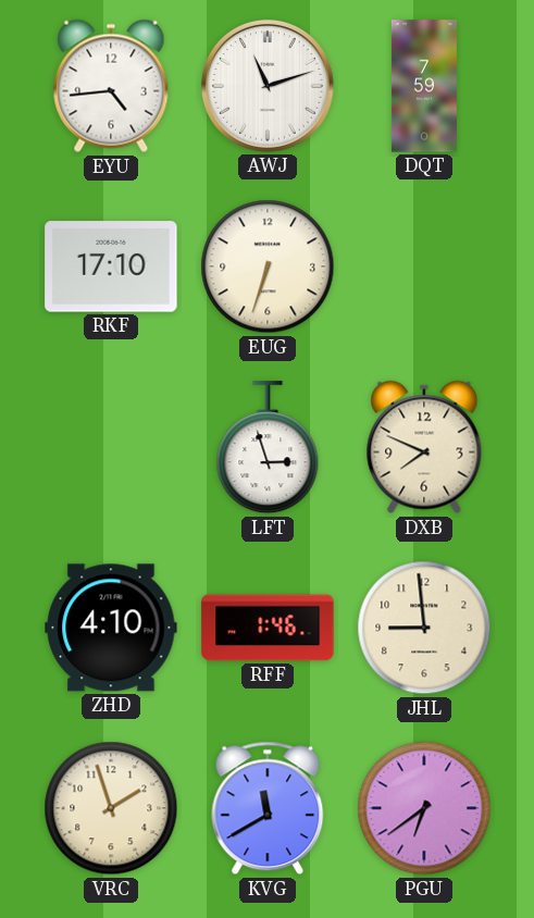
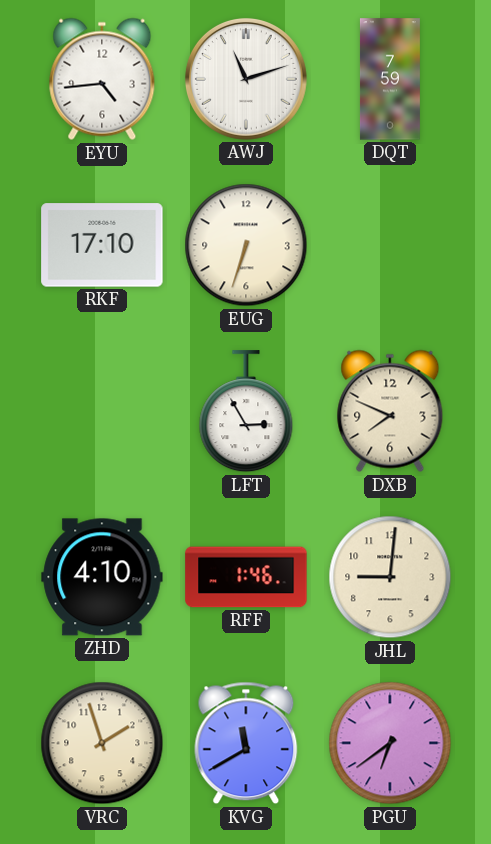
LFT: 2:57 -> 2:55 (246, 412)
JHL: 8:59 -> 9:01 (390, 577)
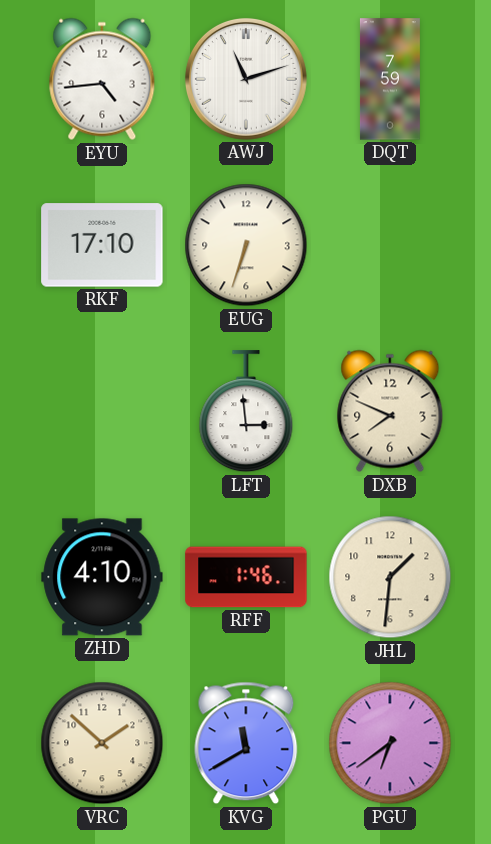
LFT: 2:55 -> 2:59 (246, 412)
JHL: 9:01 -> 1:31 (390, 577)
VRC: 1:57 -> 1:52 (102, 743)
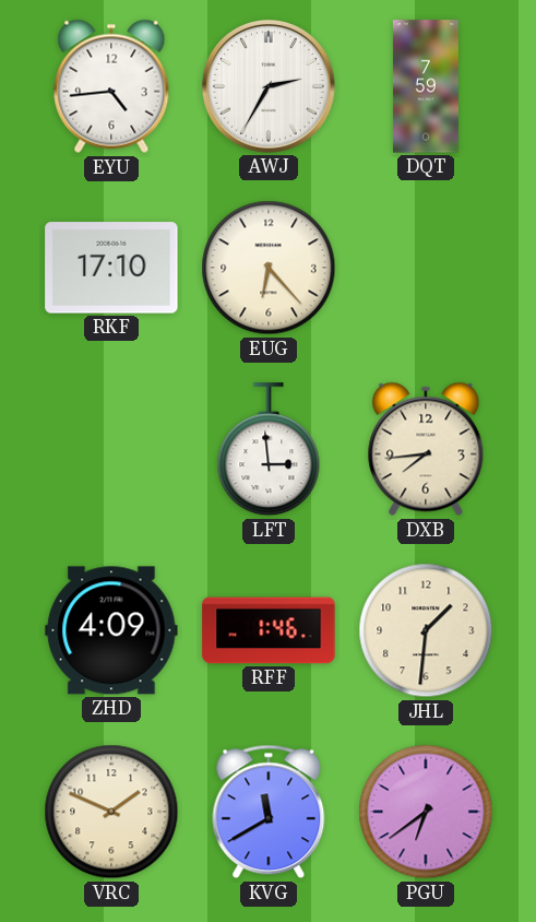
AWJ: 11:12 -> 2:35 (269, 86)
EUG: 6:33 -> 6:23 (269, 268)
DXB: 7:49 -> 7:44 (426, 449)
ZHD: 4:10 -> 4:09 (111, 630)
VRC: 1:52 -> 1:49 (111, 812)
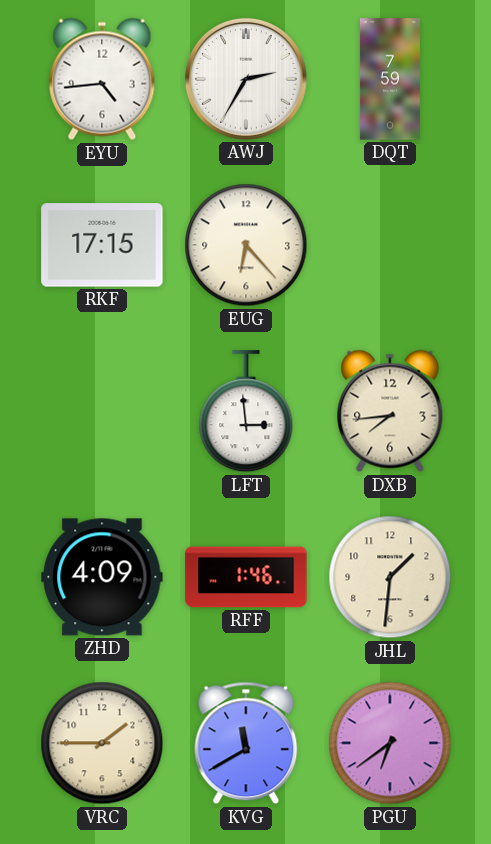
RKF: 17:10 -> 17:15 (102, 245)
VRC: 1:49 -> 1:45 (102, 743)
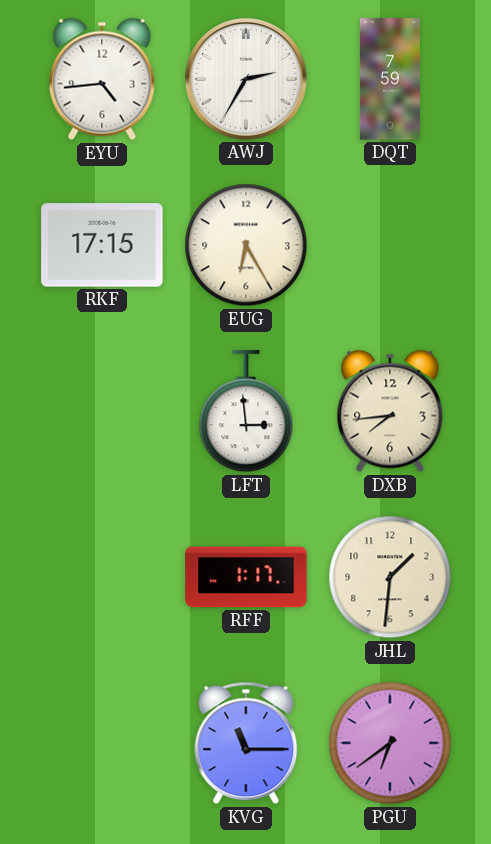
EUG: 6:23 -> 6:25 (246, 245)
ZHD: 4:09 -> none (102, 577)
RFF: 1:46 -> 1:17 (246, 577)
VRC: 1:45 -> none (102, 743)
KVG: 11:40 -> 11:15 (246, 743)
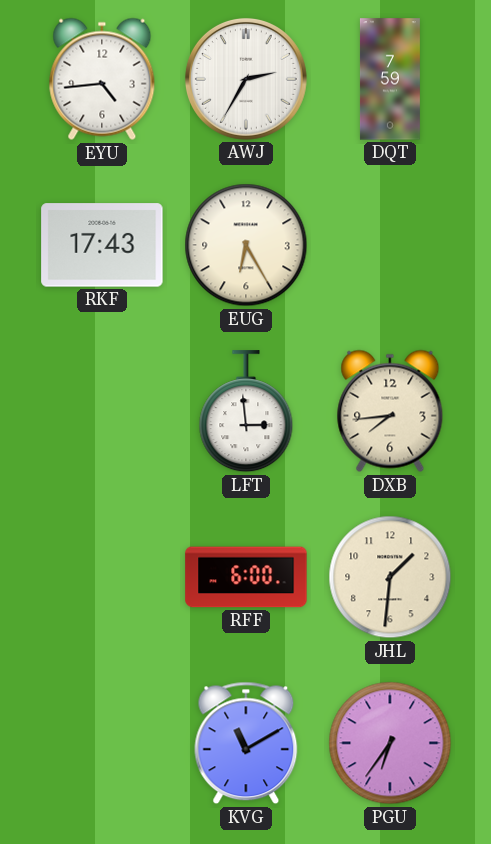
RKF: 17:15 -> 17:43 (102, 245)
RFF: 1:17 -> 6:00 (246, 577)
KVG: 11:15 -> 11:10 (246, 743)
PGU: 6:39 -> 6:36 (390, 743)
